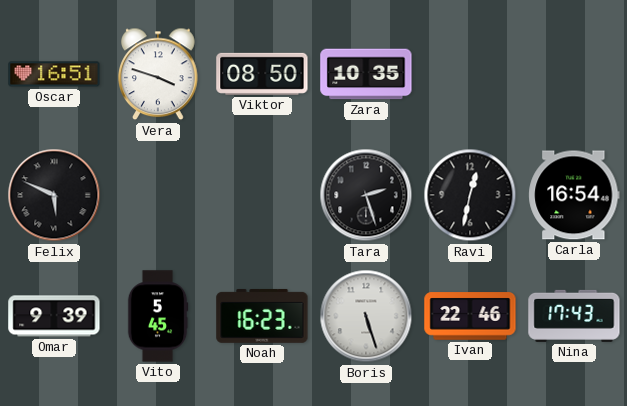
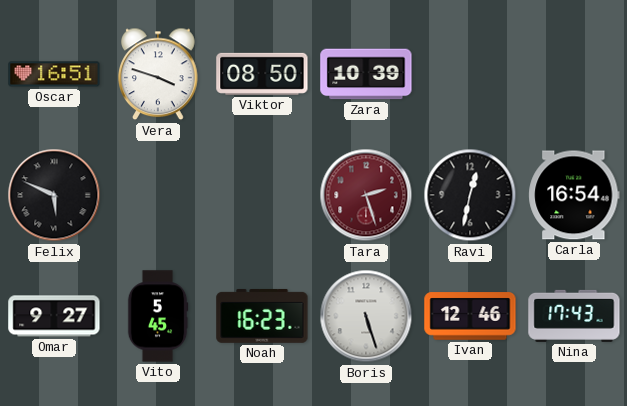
Zara: 10:35 -> 10:39 (366, 74)
Tara dial: black -> burgundy (366, 195)
Omar: 9:39 -> 9:27 (54, 316)
Ivan: 22:46 -> 12:46 (470, 316)
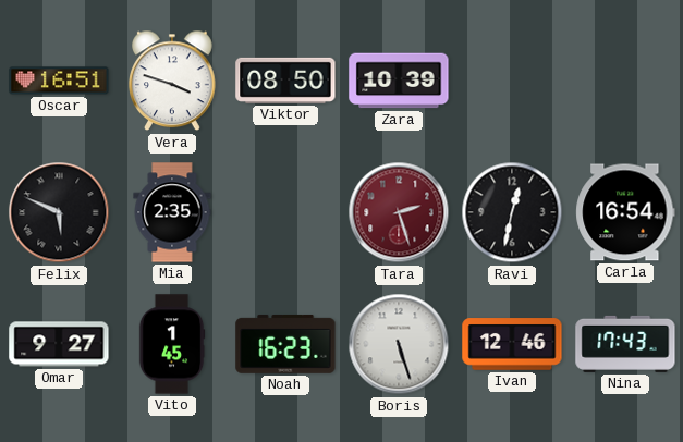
Mia: none -> 2:35 (172, 212)
Vito: 5:45 -> 1:45 (172, 344)
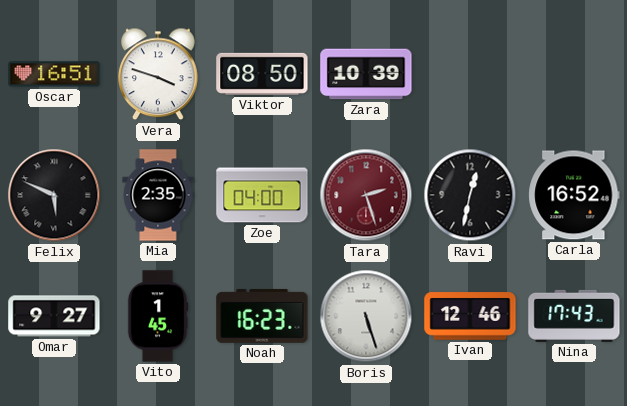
Zoe: none -> 04:00 (262, 195)
Carla: 16:54 -> 16:52 (574, 195)
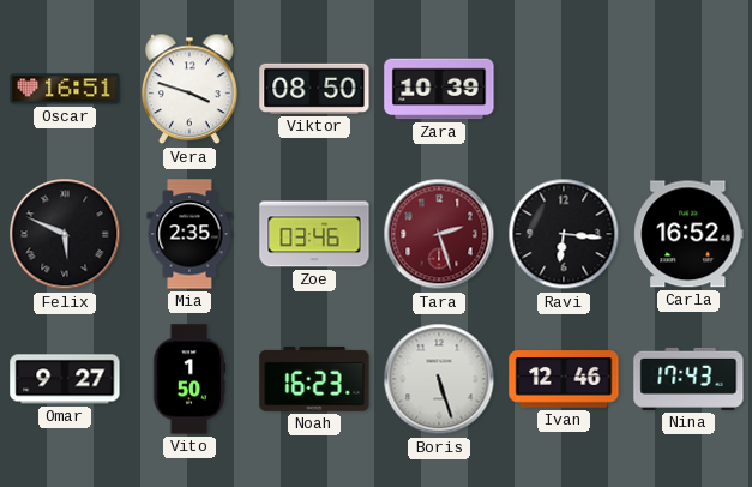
Zoe: 04:00 -> 03:46 (314, 234)
Ravi: 12:32 -> 6:16 (564, 234)
Vito: 1:45 -> 1:50 (189, 379)
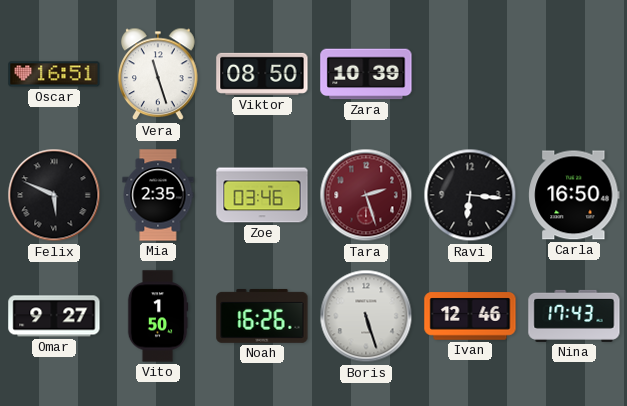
Vera: 3:48 -> 11:27 (159, 74)
Carla: 16:52 -> 16:50 (574, 195)
Noah: 16:23 -> 16:26 (262, 316)
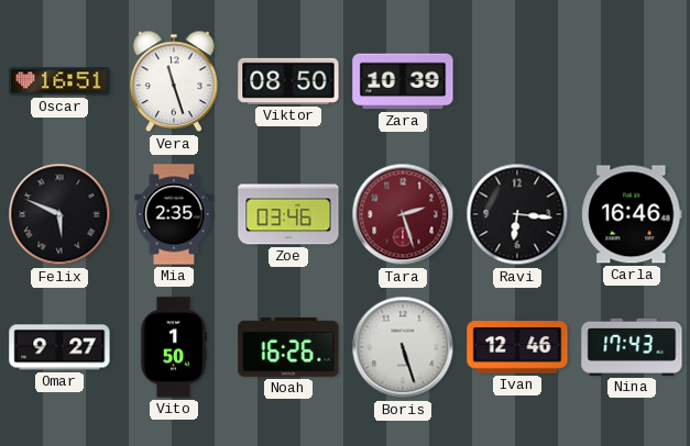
Carla: 16:50 -> 16:46 (632, 214)
